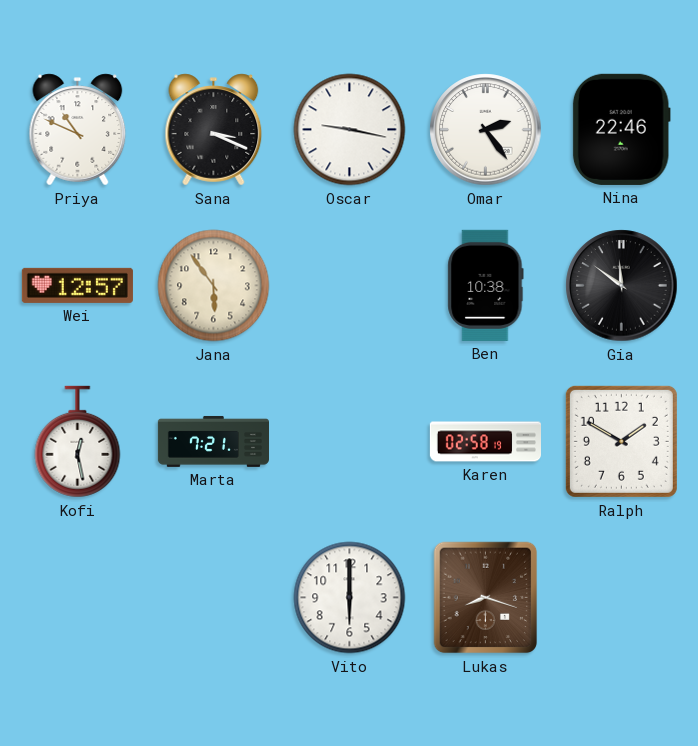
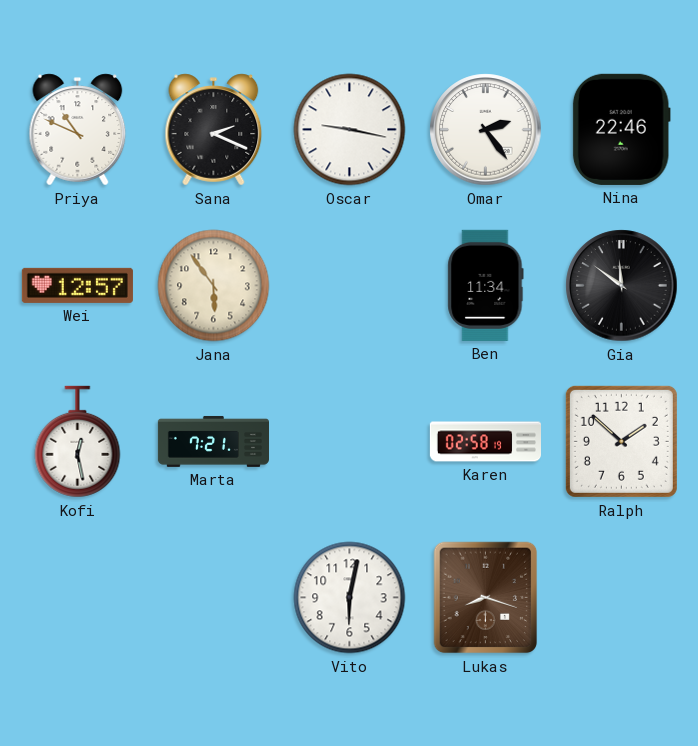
Sana: 3:19 -> 2:19 (214, 130)
Ben: 10:38 -> 11:34 (486, 285)
Ralph: 1:50 -> 1:52 (621, 441)
Vito: 6:00 -> 6:02 (350, 598)
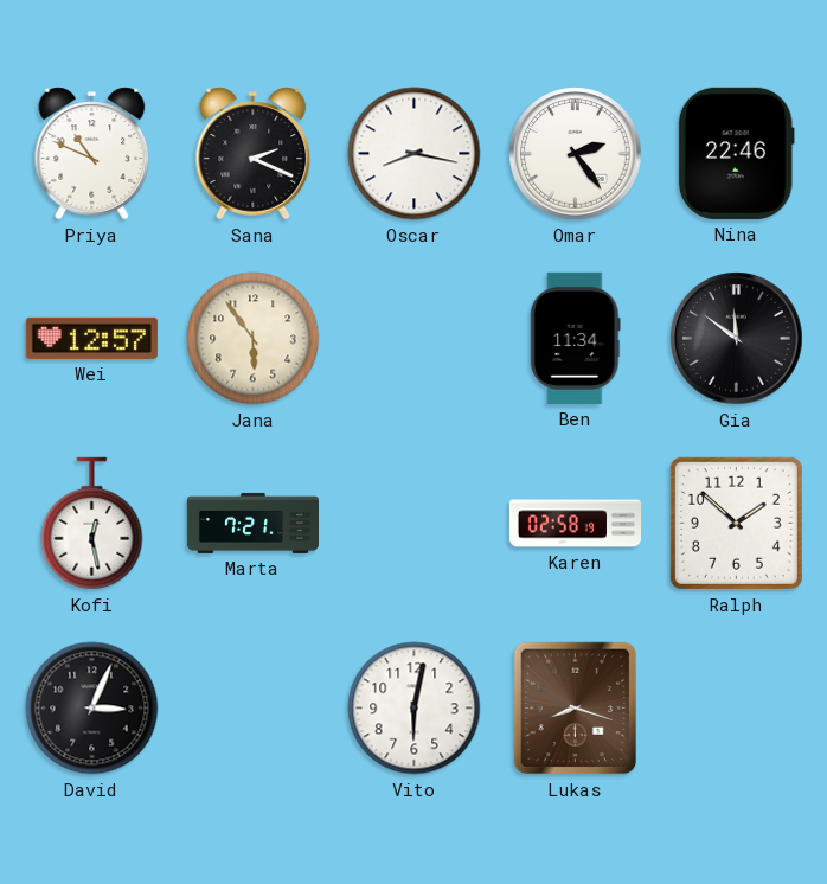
Oscar: 9:17 -> 8:17 (415, 154)
David: none -> 3:04 (92, 709)
